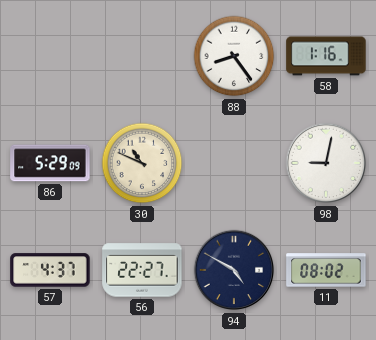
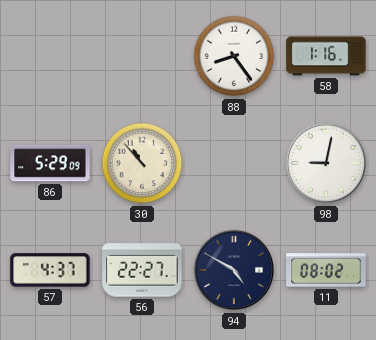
30: 10:49 -> 10:53 (142, 163)
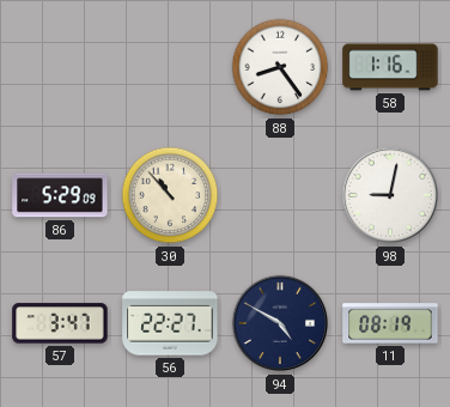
57: 4:37 -> 3:47 (60, 323)
11: 08:02 -> 08:19 (390, 323)
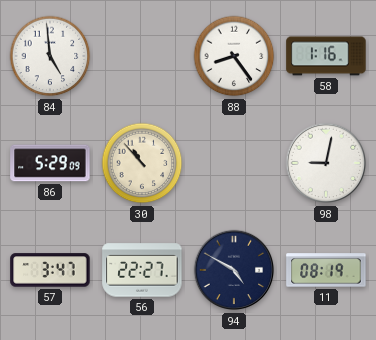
84: none -> 4:59 (50, 56)
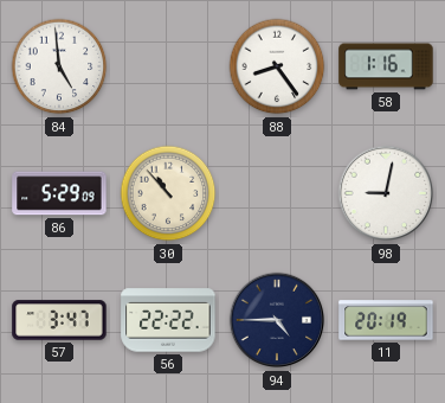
56: 22:27 -> 22:22 (168, 320)
94: 4:50 -> 4:45 (277, 320)
11: 08:19 -> 20:19 (386, 320)
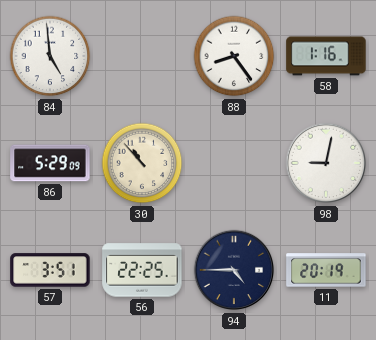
57: 3:47 -> 3:51 (50, 270)
56: 22:22 -> 22:25 (142, 270)
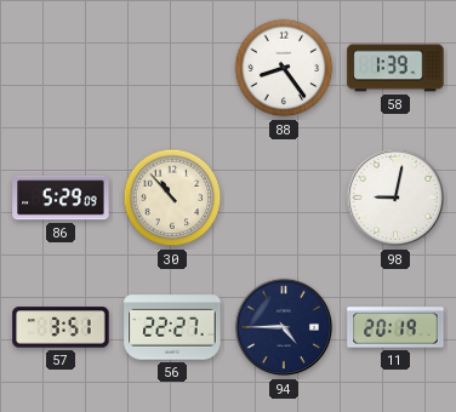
84: 4:59 -> none (50, 56)
58: 1:16 -> 1:39 (395, 68)
56: 22:25 -> 22:27 (172, 327)
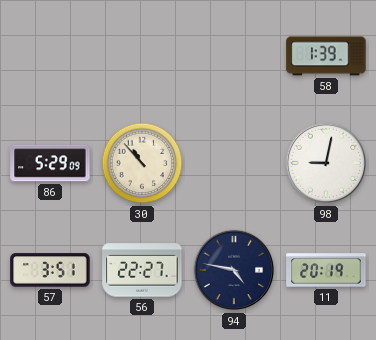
88: 8:24 -> none (284, 68)
94: 4:45 -> 4:47 (234, 270)
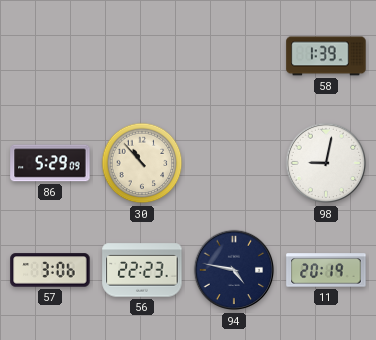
57: 3:51 -> 3:06 (50, 270)
56: 22:27 -> 22:23 (142, 270)
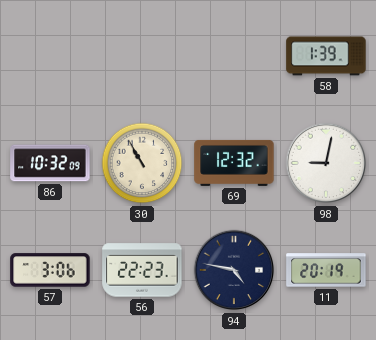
86: 5:29 -> 10:32 (50, 163)
30: 10:53 -> 10:55 (142, 163)
69: none -> 12:32 (234, 163)
